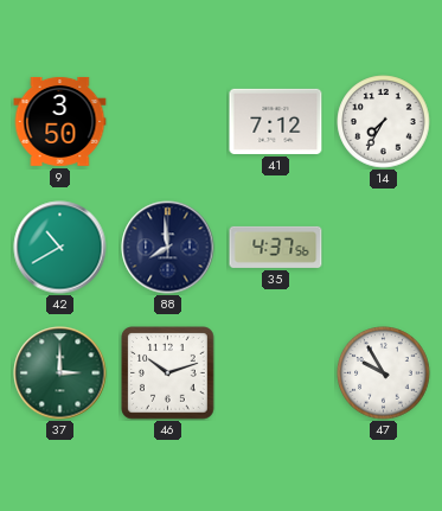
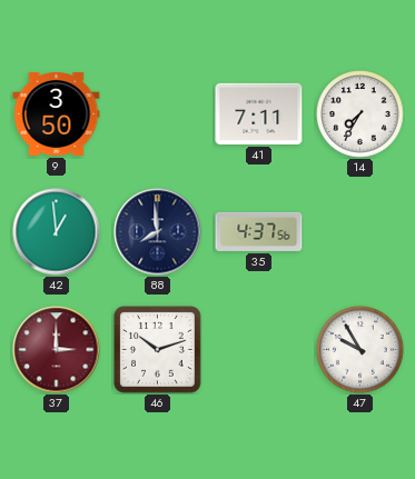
41: 7:12 -> 7:11 (259, 113)
42: 10:40 -> 12:59 (57, 232)
37 dial: green -> burgundy (57, 350)
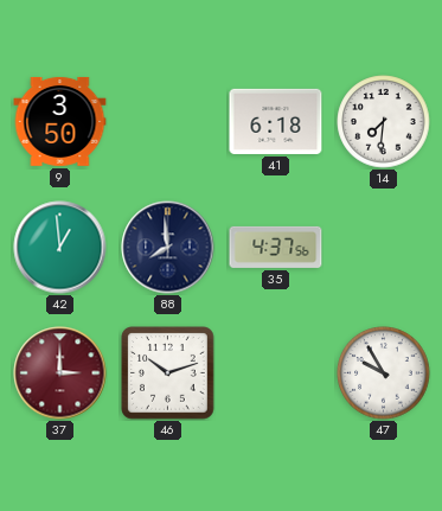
41: 7:11 -> 6:18 (276, 121)
14: 7:35 -> 7:31 (384, 122)
